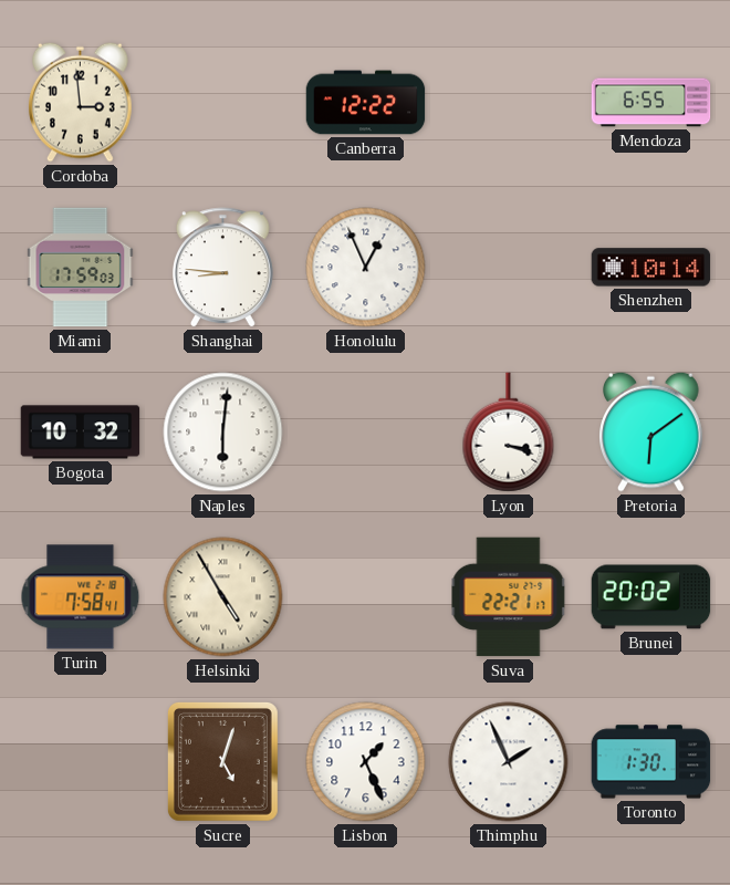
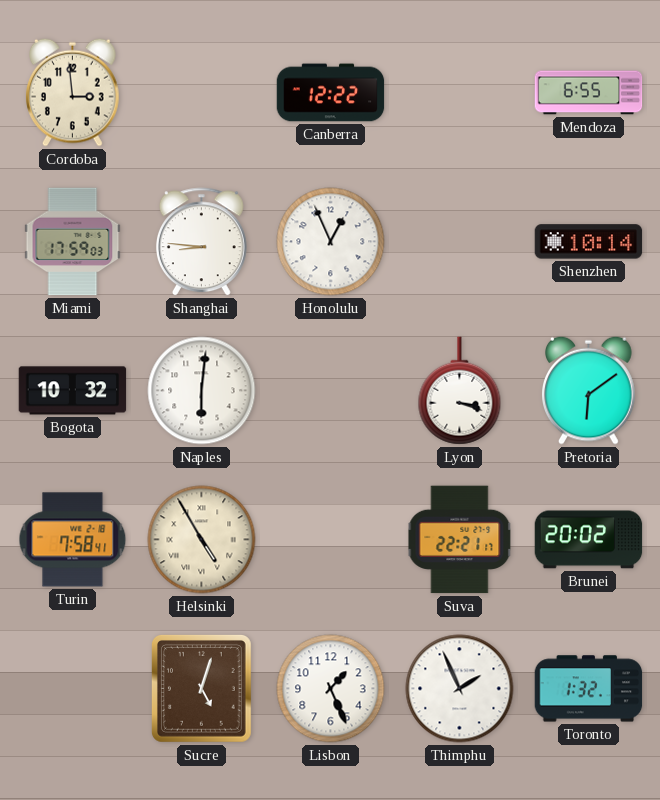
Toronto: 1:30 -> 1:32 (589, 689)
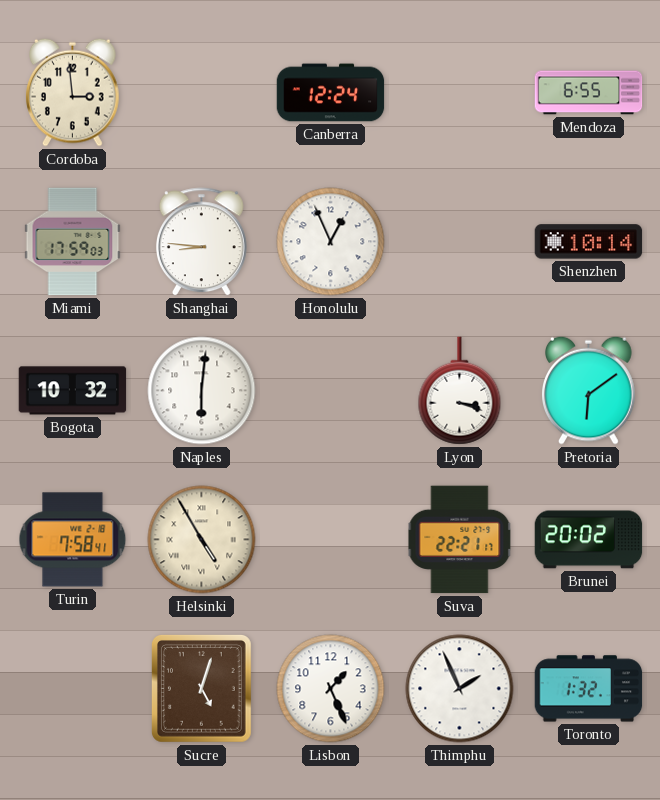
Canberra: 12:22 -> 12:24 (331, 93)
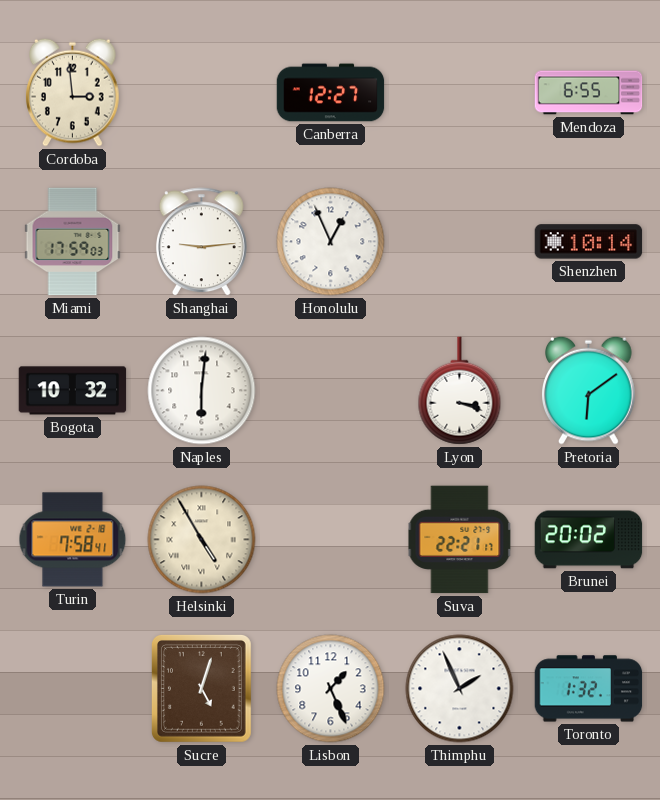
Canberra: 12:24 -> 12:27 (331, 93)
Shanghai: 8:46 -> 9:14 (201, 242)
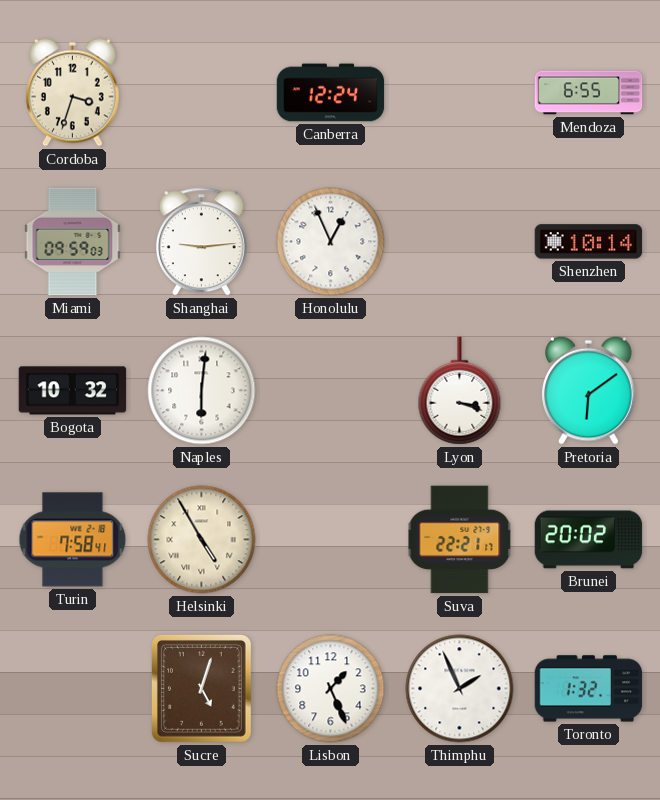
Cordoba: 2:59 -> 3:33 (73, 92)
Canberra: 12:27 -> 12:24 (331, 93)
Miami: 17:59 -> 09:59 (73, 242)
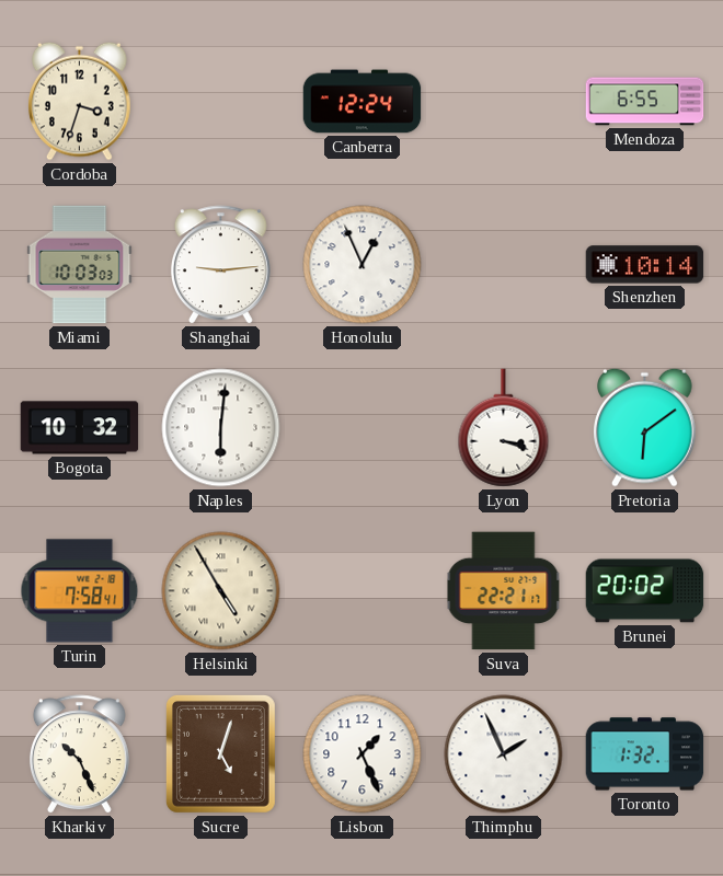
Miami: 09:59 -> 10:03 (80, 265)
Kharkiv: none -> 10:26 (79, 754)
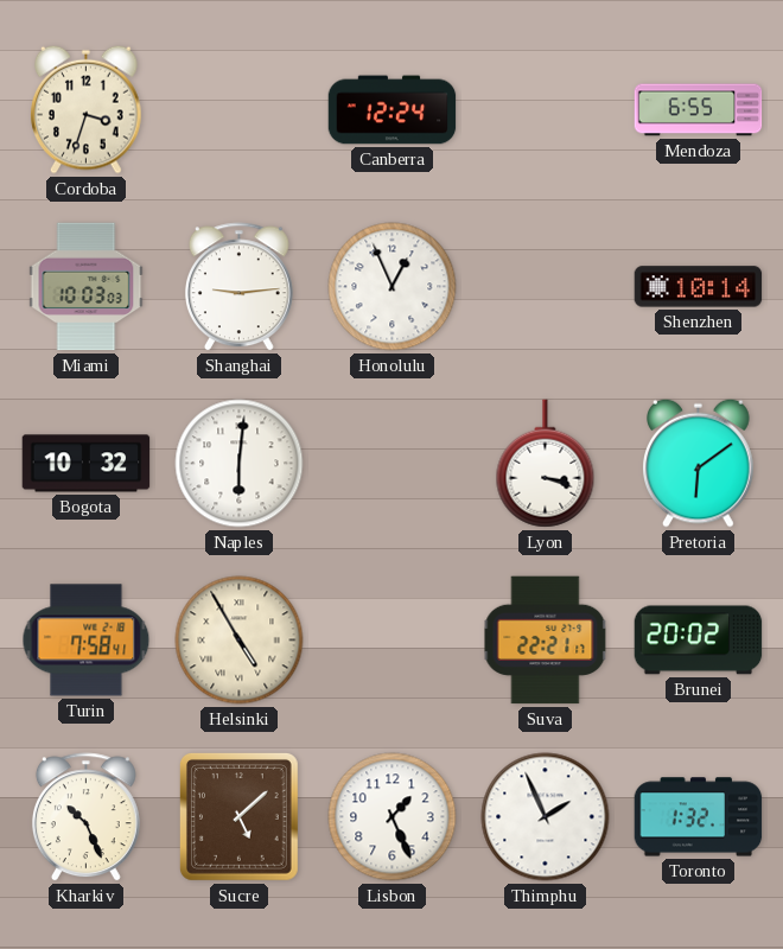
Sucre: 5:03 -> 5:08 (238, 816)
